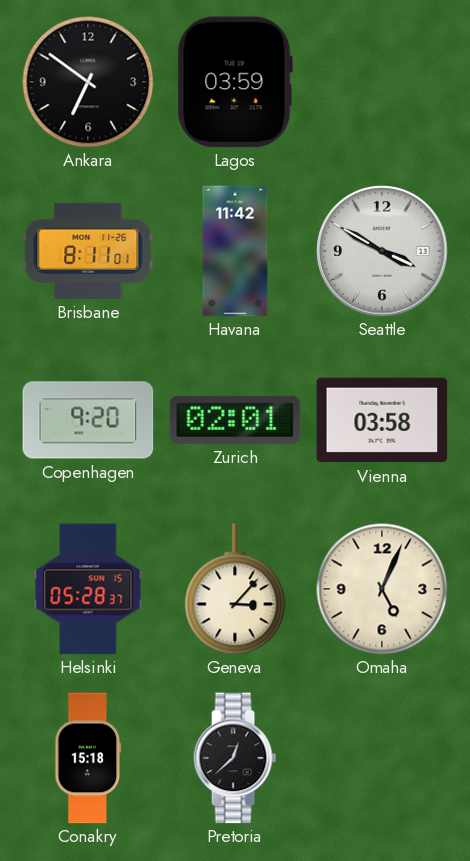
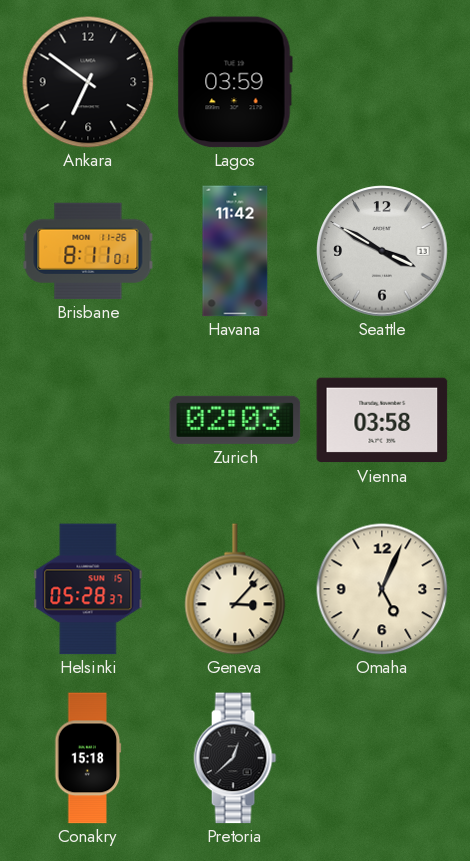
Copenhagen: 9:20 -> none (88, 420)
Zurich: 02:01 -> 02:03 (235, 420)
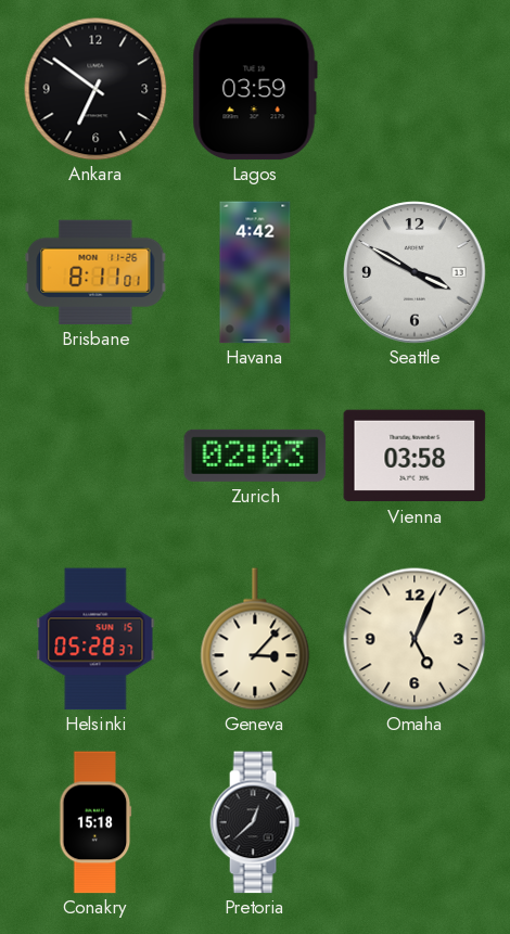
Havana: 11:42 -> 4:42 (255, 272)
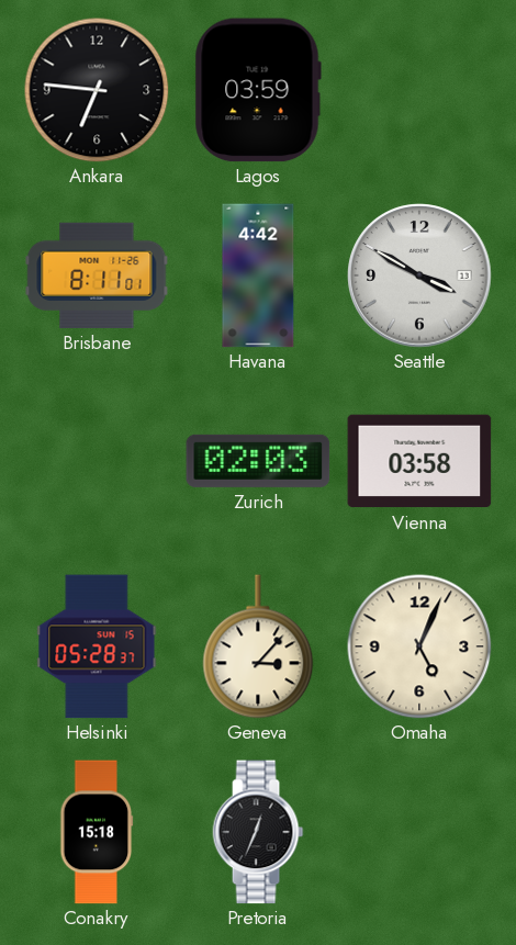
Ankara: 6:51 -> 6:46 (97, 90)
Pretoria: 12:38 -> 12:34 (258, 832)
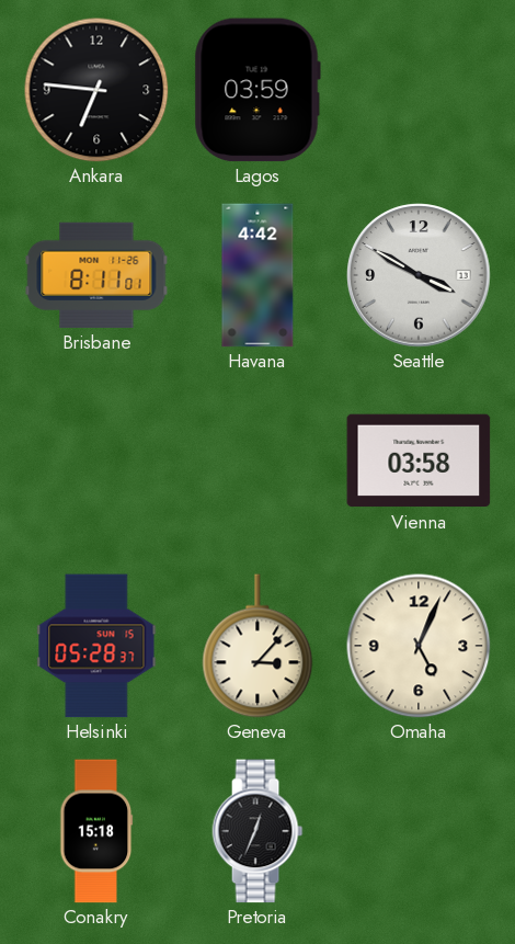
Zurich: 02:03 -> none (258, 461)
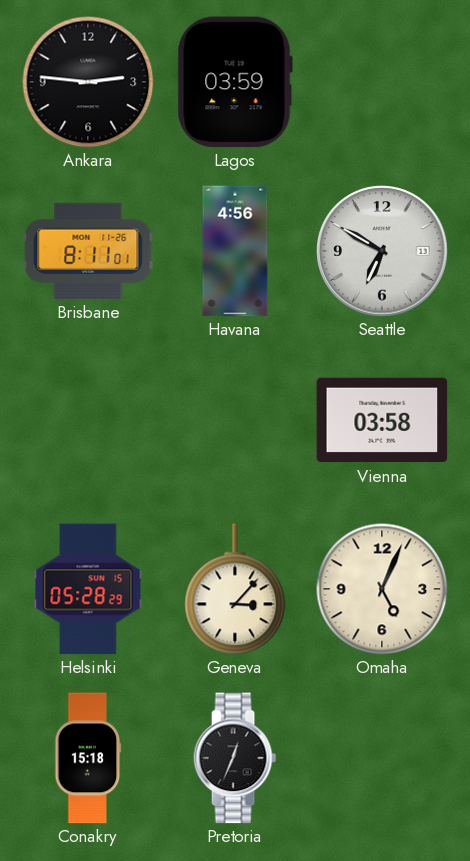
Ankara: 6:46 -> 2:46 (88, 82)
Havana: 4:42 -> 4:56 (235, 251)
Seattle: 3:50 -> 6:50 (382, 251)
Helsinki: 05:28:37 -> 05:28:29 (88, 589)
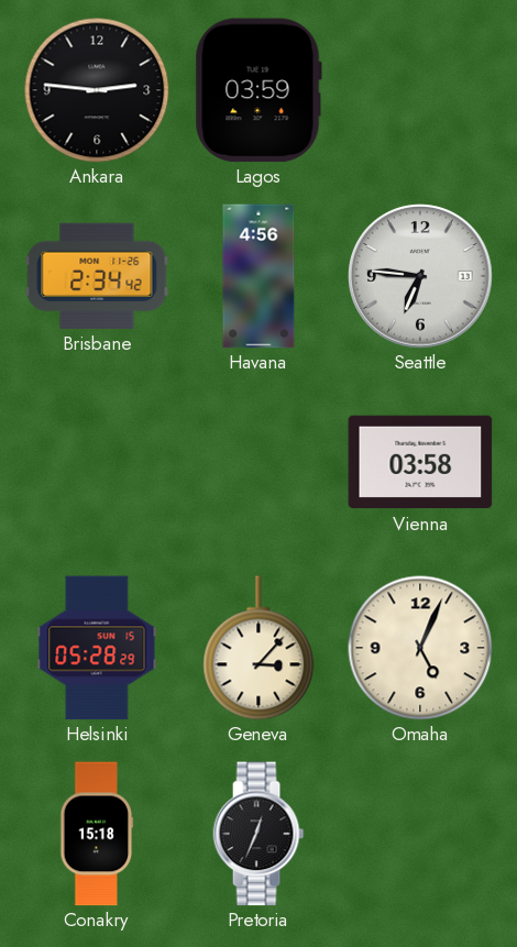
Brisbane: 8:11 -> 2:34 (97, 276)
Seattle: 6:50 -> 6:46 (420, 276)
